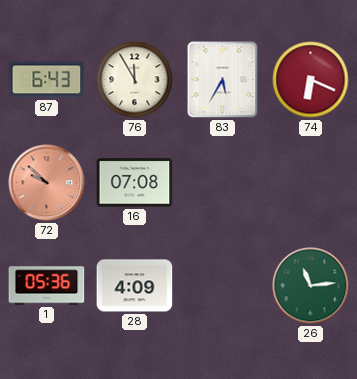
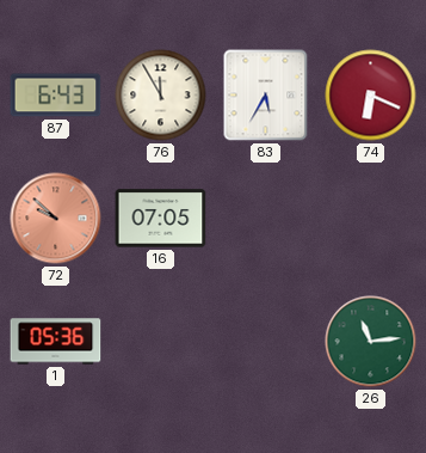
16: 07:08 -> 07:05 (161, 219)
28: 4:09 -> none (135, 286)
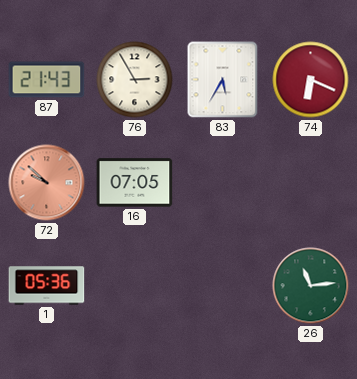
87: 6:43 -> 21:43 (47, 80)
76: 11:55 -> 2:55 (135, 80)
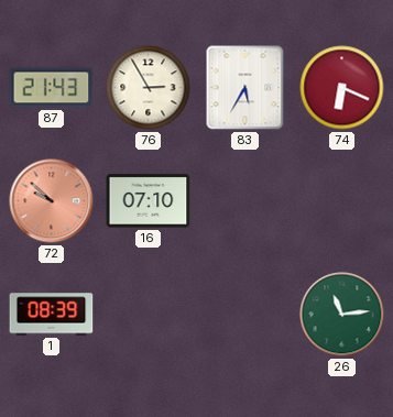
16: 07:05 -> 07:10 (149, 201)
1: 05:36 -> 08:39 (52, 315)
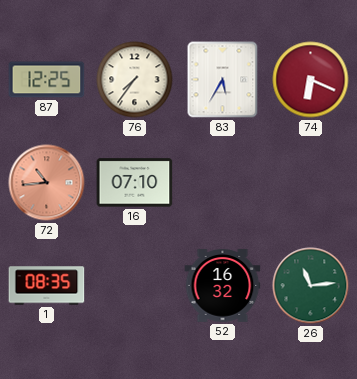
87: 21:43 -> 12:25 (47, 80)
76: 2:55 -> 7:36 (135, 80)
72: 9:52 -> 10:44 (47, 183)
1: 08:39 -> 08:35 (47, 286)
52: none -> 16:32 (223, 286)
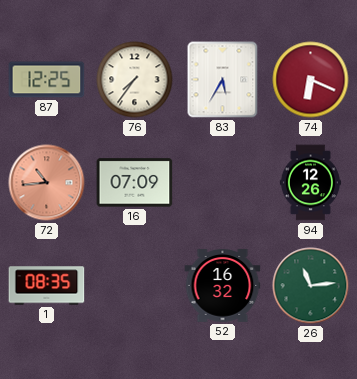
16: 07:10 -> 07:09 (135, 183)
94: none -> 12:26 (310, 183)
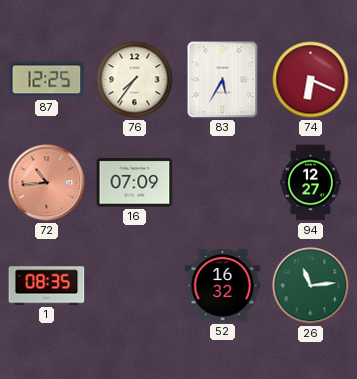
94: 12:26 -> 12:27 (310, 183)
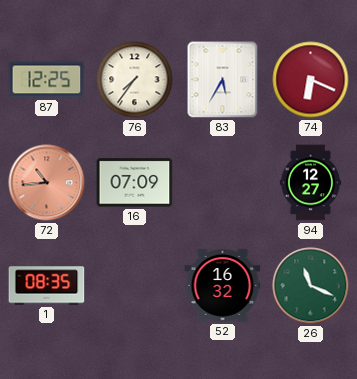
26: 11:14 -> 11:19 (311, 286)
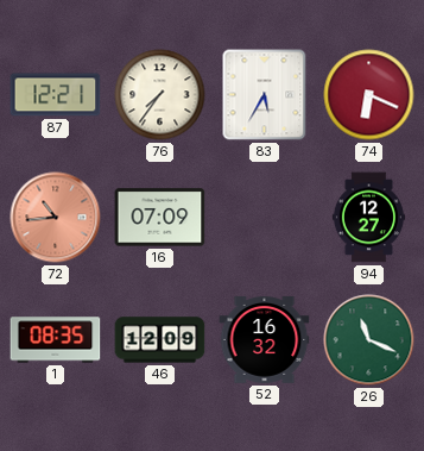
87: 12:25 -> 12:21 (56, 95)
46: none -> 12:09 (160, 340)
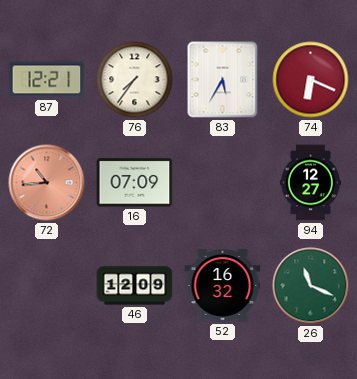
1: 08:35 -> none (56, 340)
